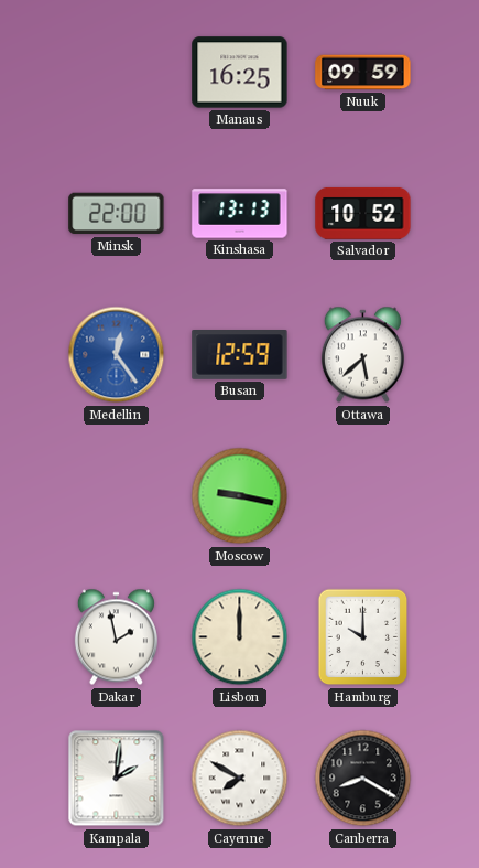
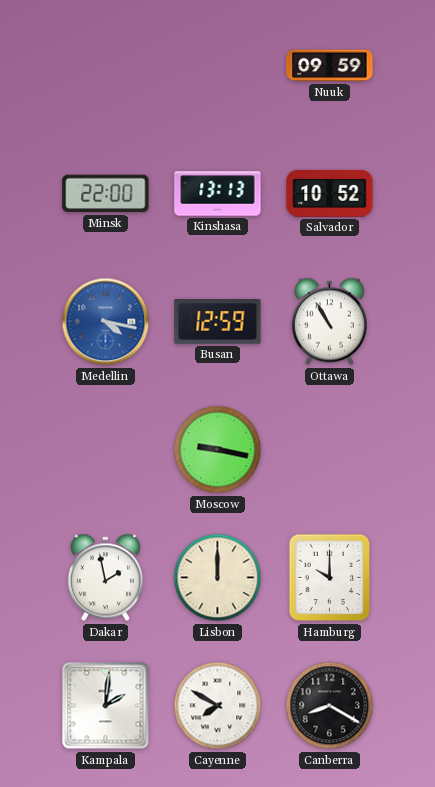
Manaus: 16:25 -> none (240, 73)
Medellin: 12:24 -> 4:17 (106, 322)
Ottawa: 5:38 -> 10:55 (329, 322)
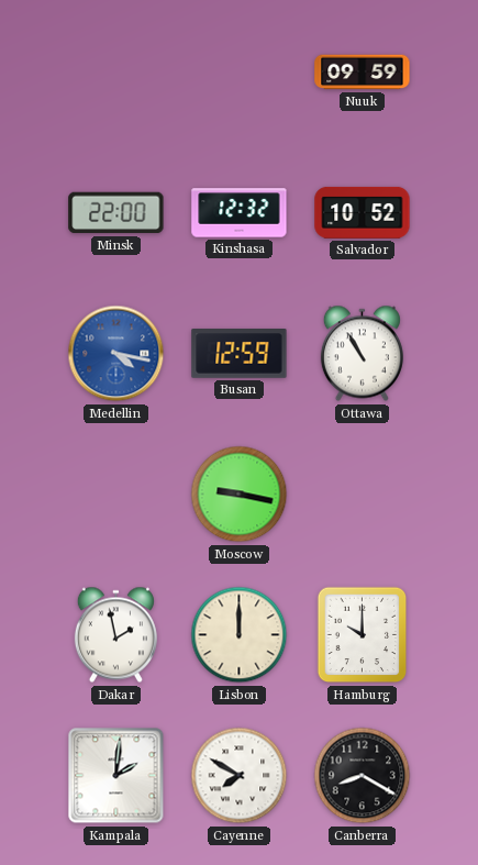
Kinshasa: 13:13 -> 12:32 (240, 213)
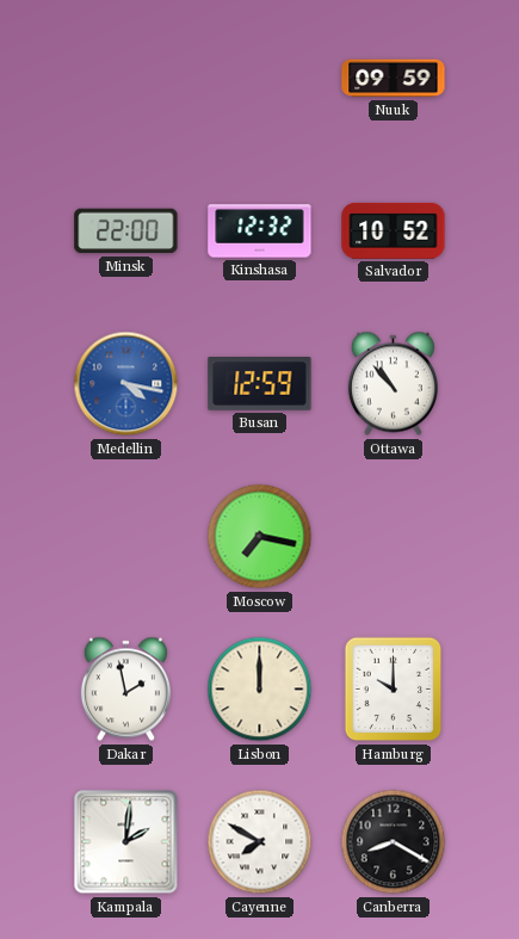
Ottawa: 10:55 -> 10:53 (393, 384)
Moscow: 9:17 -> 7:17 (260, 537)
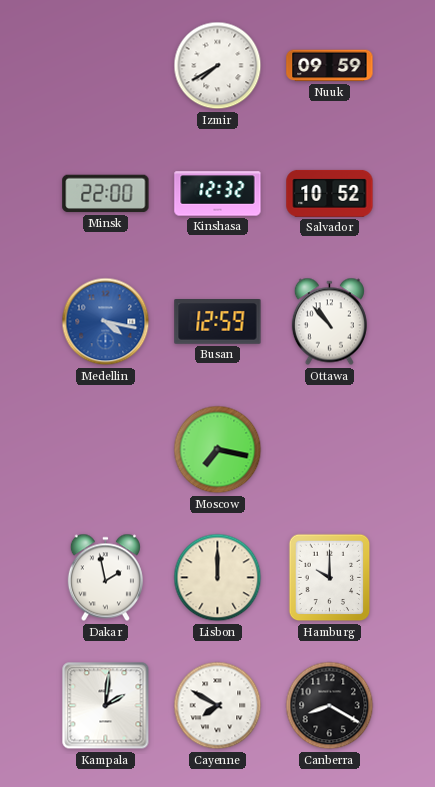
Izmir: none -> 7:40 (218, 66)
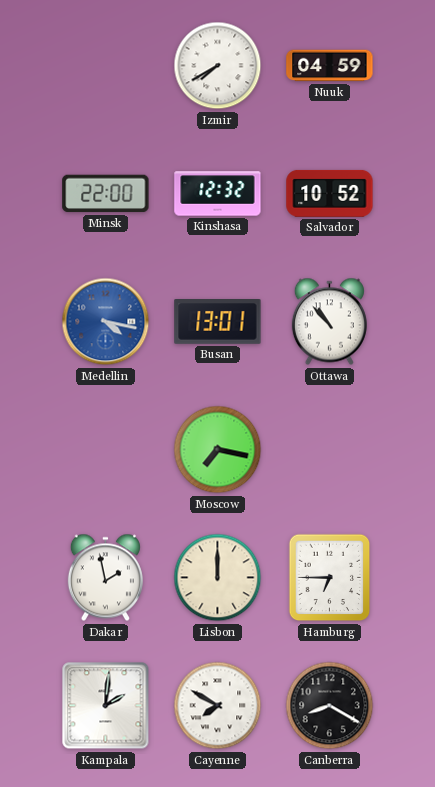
Nuuk: 09:59 -> 04:59 (330, 66)
Busan: 12:59 -> 13:01 (218, 322)
Hamburg: 10:00 -> 6:45 (330, 578)
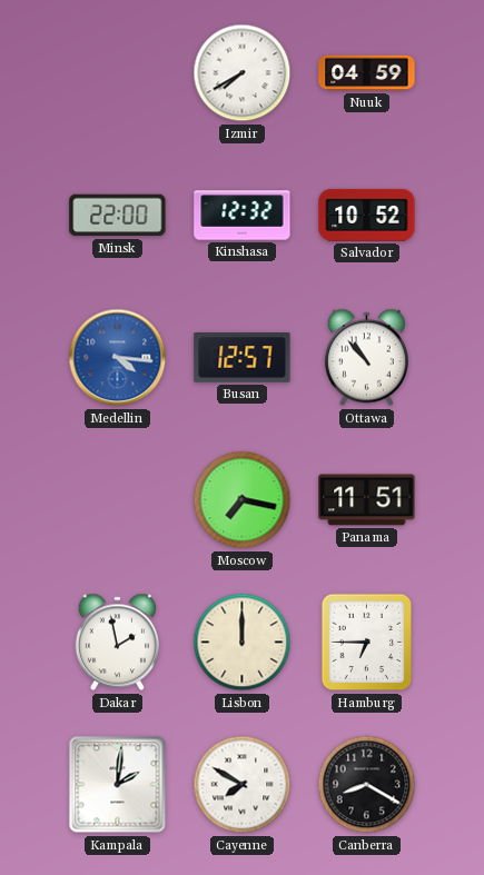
Medellin: 4:17 -> 4:16 (118, 358)
Busan: 13:01 -> 12:57 (243, 358)
Panama: none -> 11:51 (367, 500)
